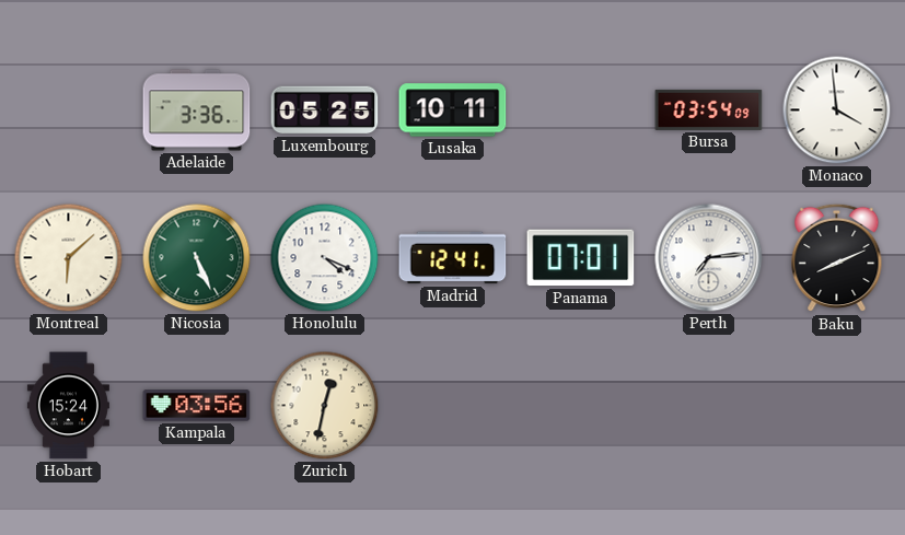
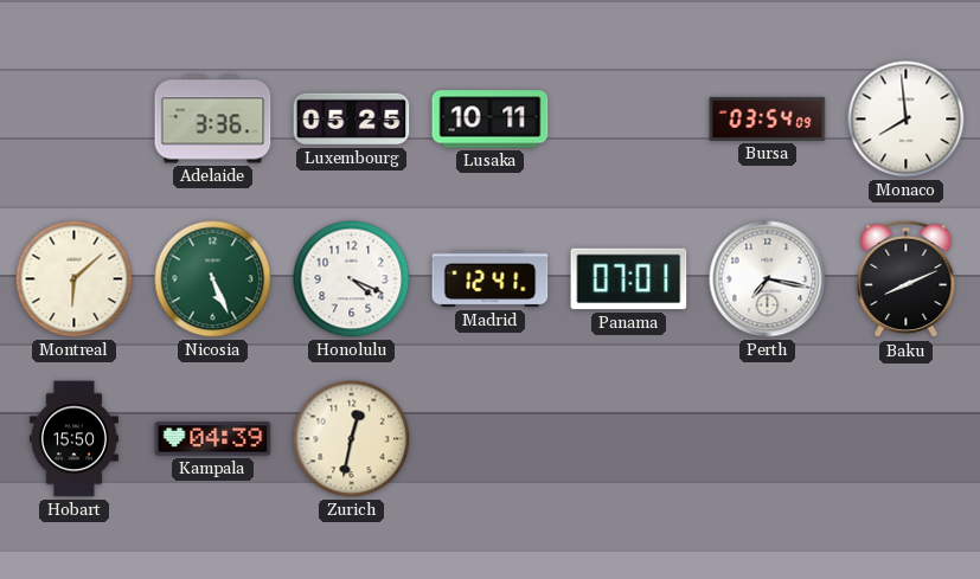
Monaco: 3:59 -> 7:59 (907, 120)
Perth: 7:14 -> 7:17 (768, 279)
Hobart: 15:24 -> 15:50 (73, 439)
Kampala: 03:56 -> 04:39 (213, 439)
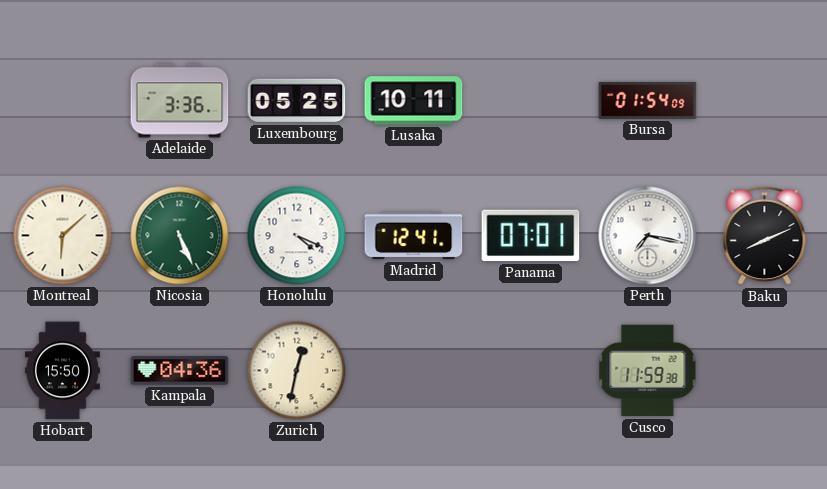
Bursa: 03:54 -> 01:54 (648, 100)
Monaco: 7:59 -> none (907, 120)
Kampala: 04:39 -> 04:36 (180, 371)
Cusco: none -> 11:59 (648, 371)
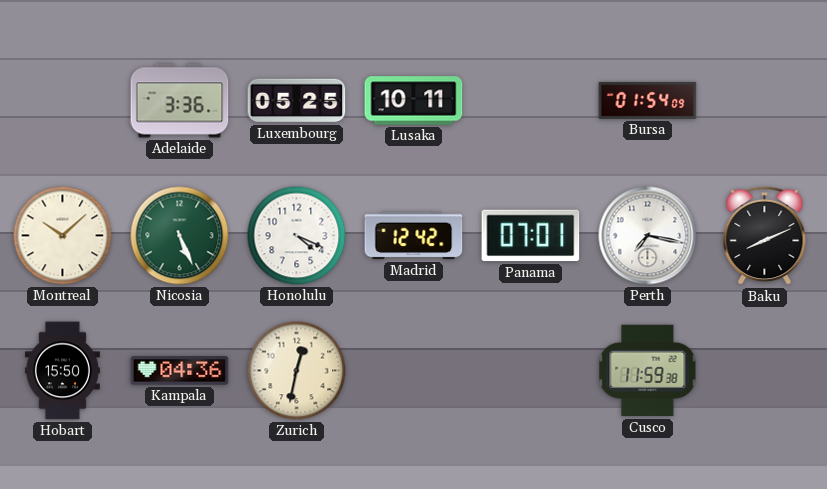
Montreal: 6:08 -> 10:08 (63, 236)
Madrid: 12:41 -> 12:42 (414, 236)
